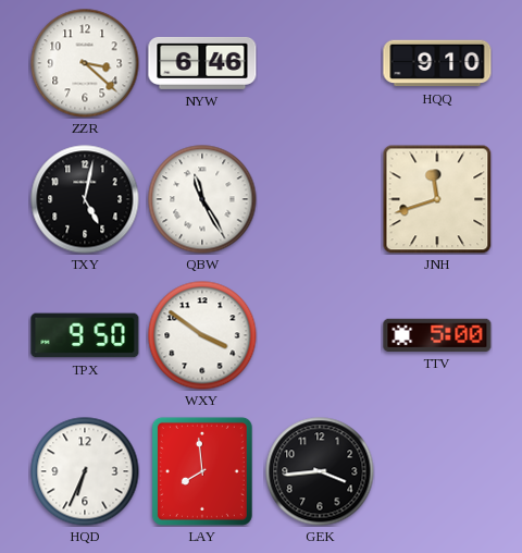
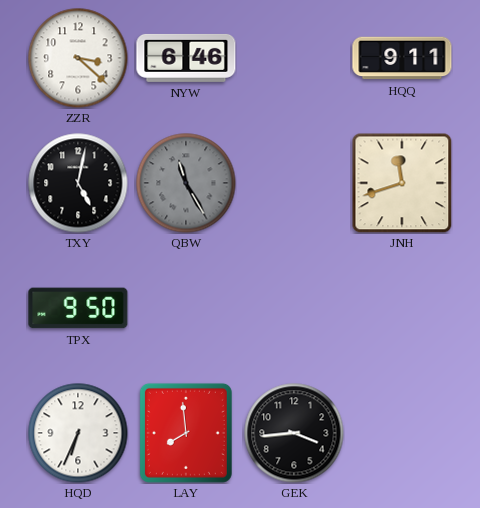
HQQ: 9:10 -> 9:11 (402, 58)
QBW dial: white -> grey (186, 183)
WXY: 3:51 -> none (202, 335)
TTV: 5:00 -> none (437, 335)
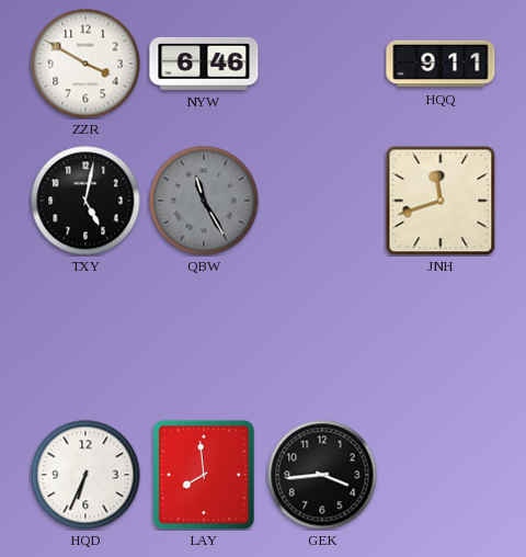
ZZR: 3:22 -> 3:50 (85, 64)
TPX: 9:50 -> none (78, 308)
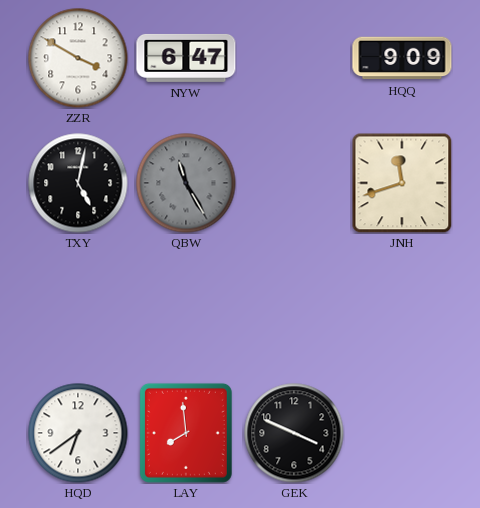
NYW: 6:46 -> 6:47 (186, 58)
HQQ: 9:11 -> 9:09 (402, 58)
HQD: 6:34 -> 6:39 (78, 433)
GEK: 3:44 -> 3:49 (294, 433)
